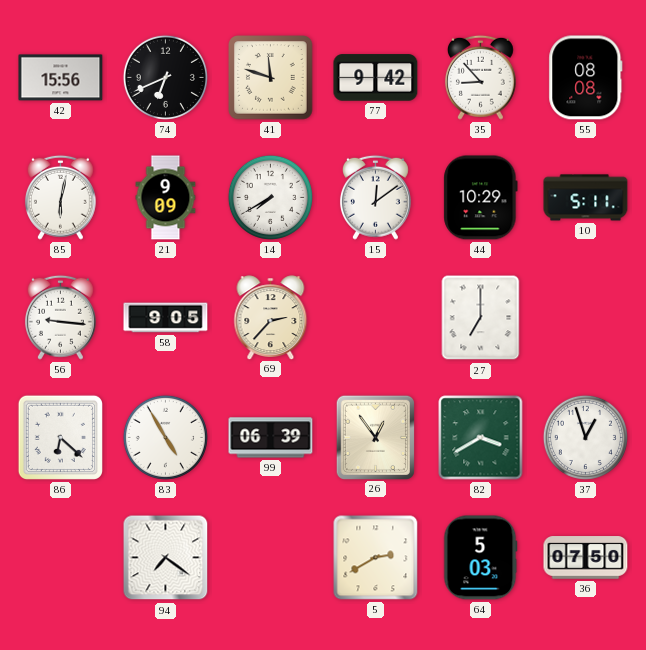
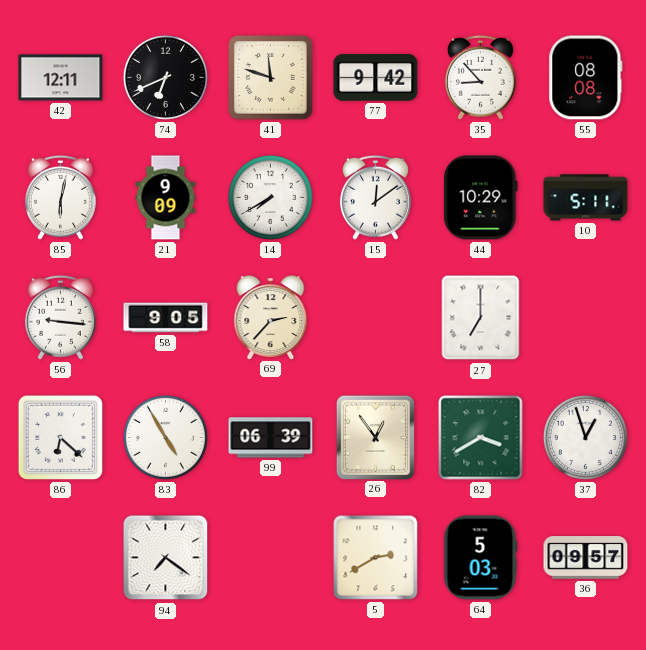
42: 15:56 -> 12:11 (61, 78)
36: 07:50 -> 09:57 (586, 558)
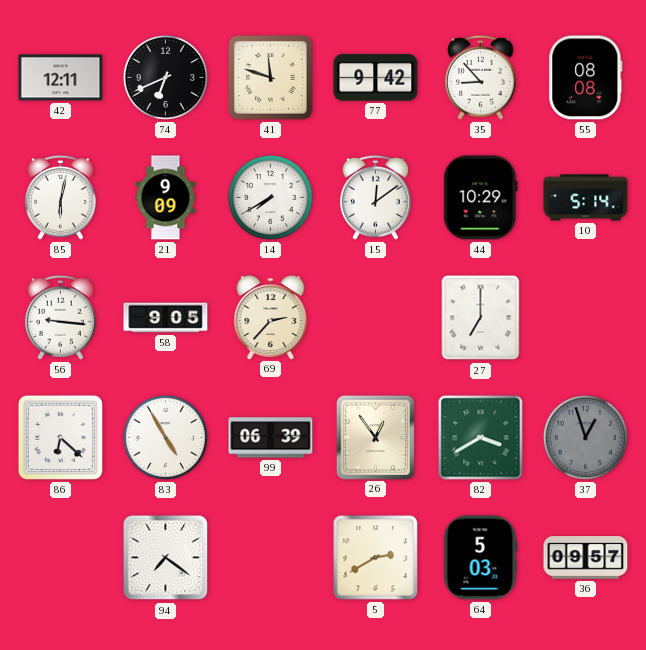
10: 5:11 -> 5:14 (586, 198)
37 dial: white -> grey (585, 437)
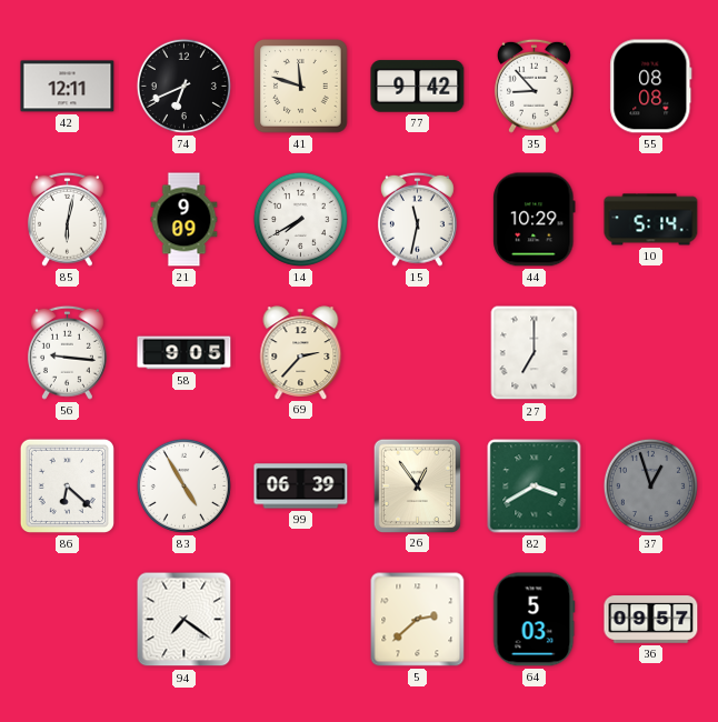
15: 12:09 -> 11:32 (417, 219)
5: 2:40 -> 2:38 (418, 620)
